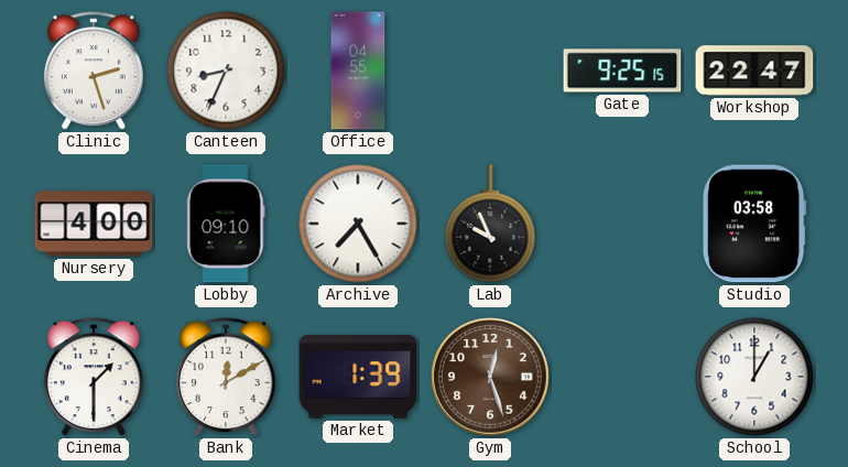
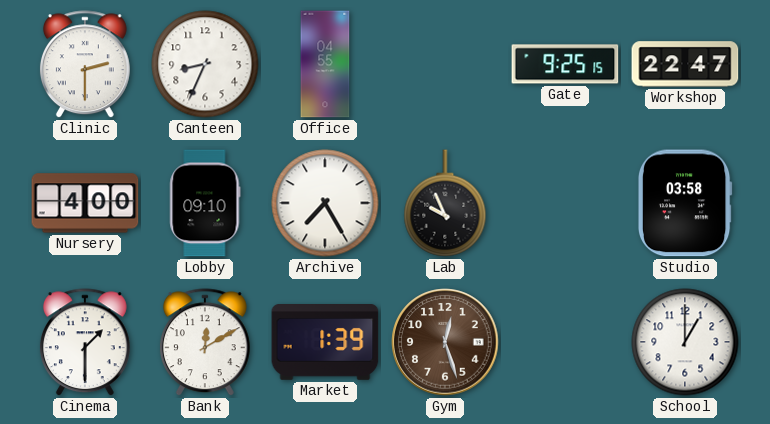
Clinic: 2:27 -> 2:30 (85, 65)
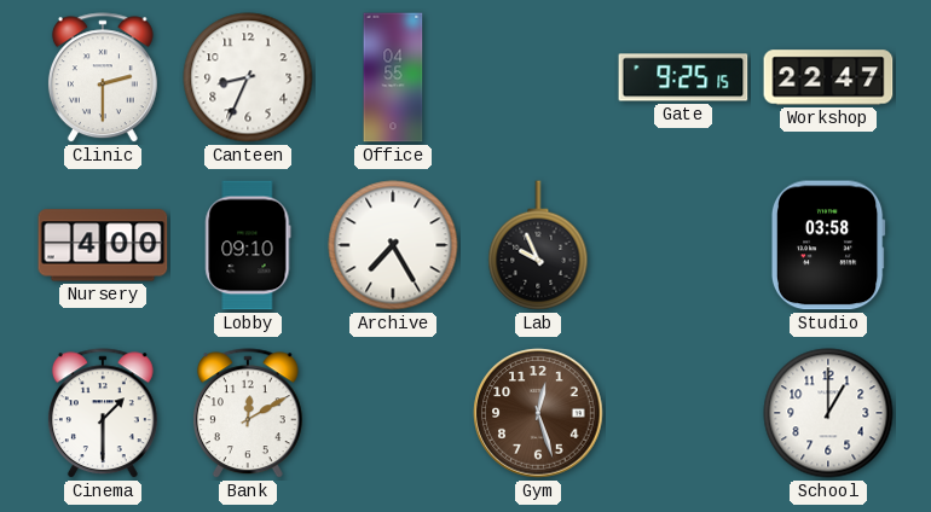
Market: 1:39 -> none (325, 343)
